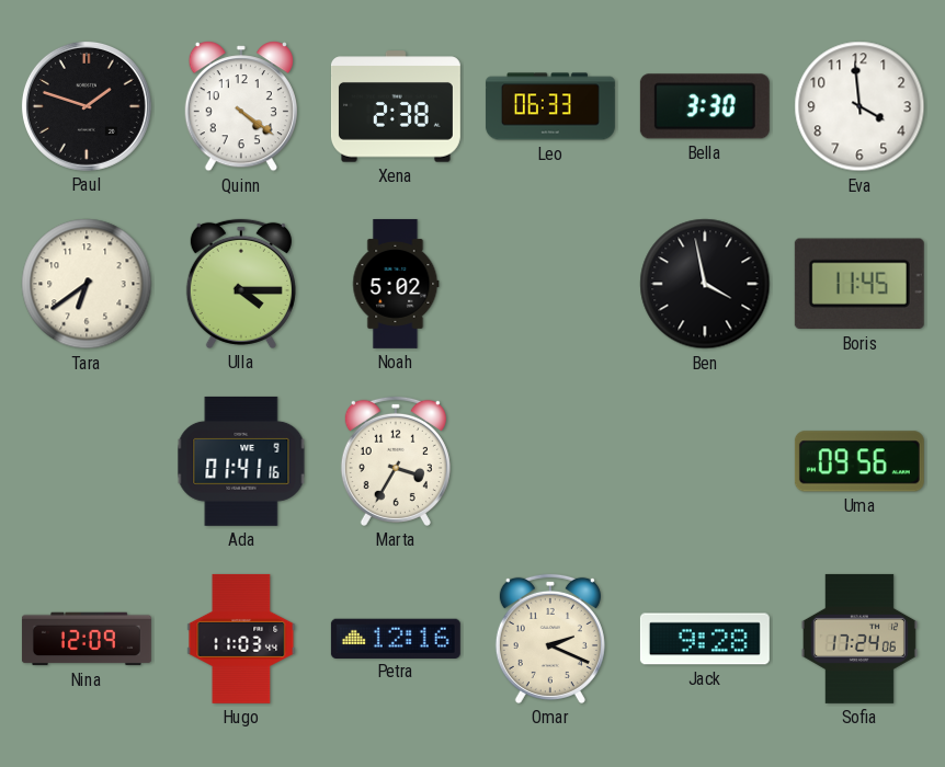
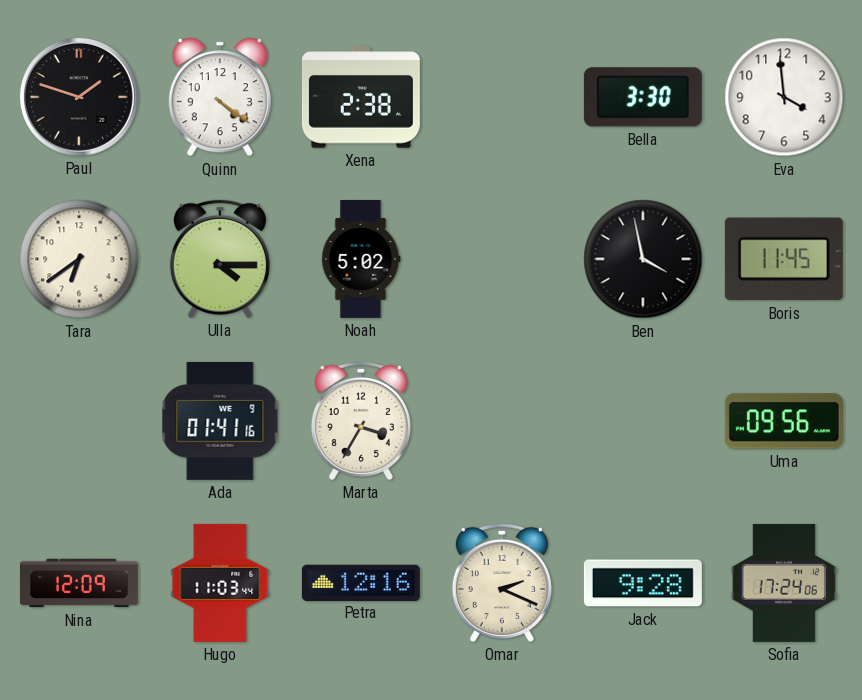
Leo: 06:33 -> none (550, 106)
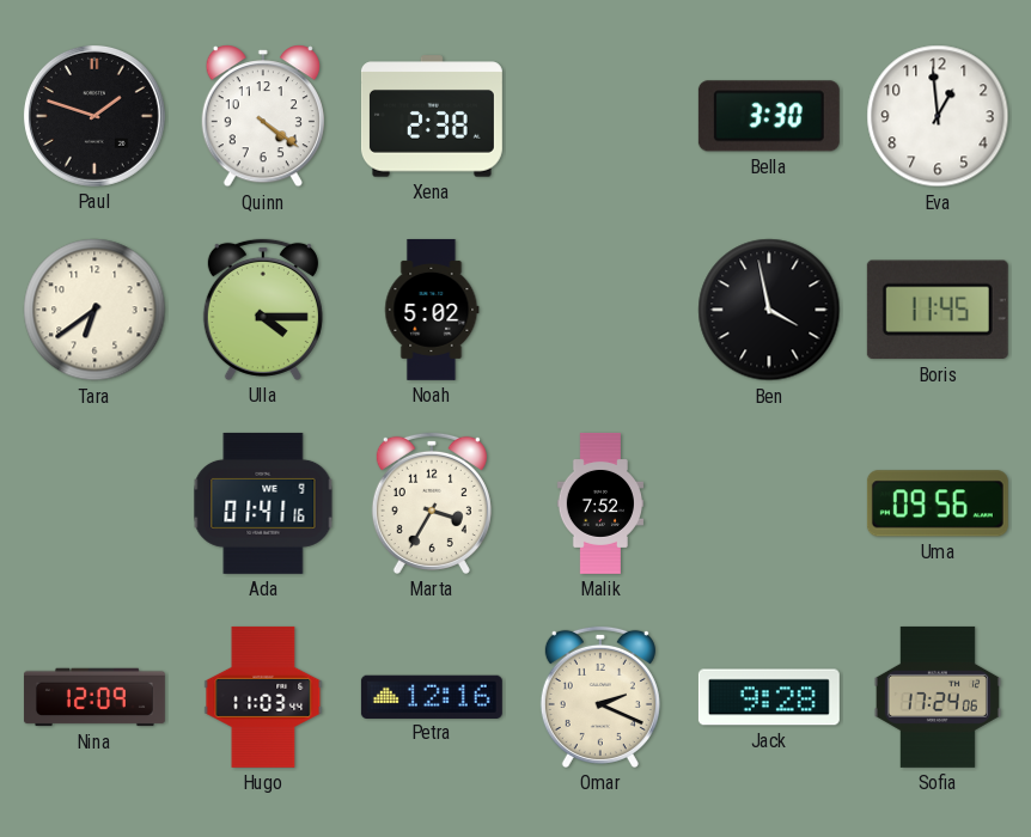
Eva: 3:59 -> 12:59 (938, 116)
Malik: none -> 7:52 (599, 503)
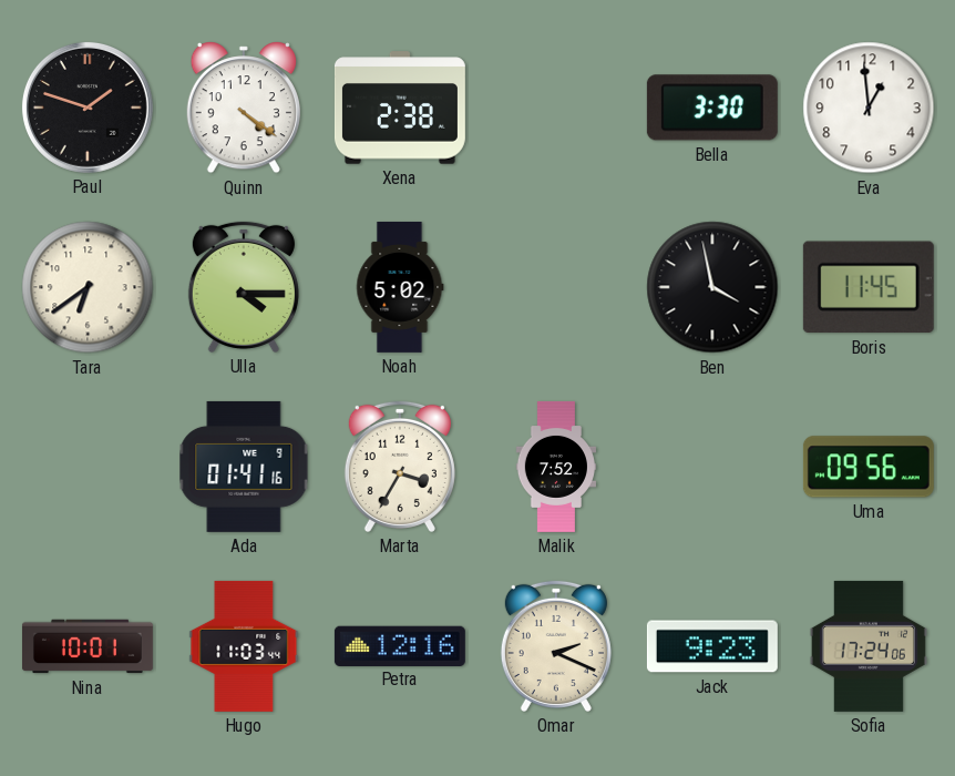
Nina: 12:09 -> 10:01 (88, 646)
Jack: 9:28 -> 9:23 (712, 646)
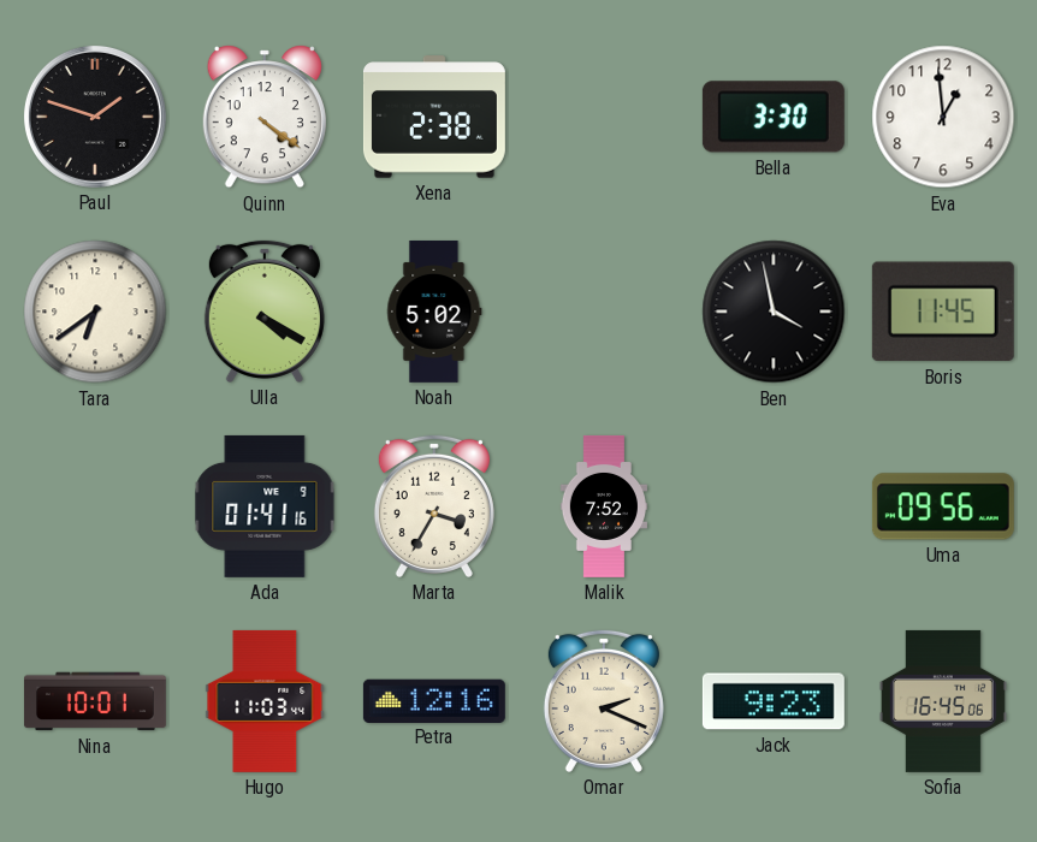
Ulla: 4:15 -> 4:20 (265, 312)
Sofia: 17:24 -> 16:45 (943, 701)
